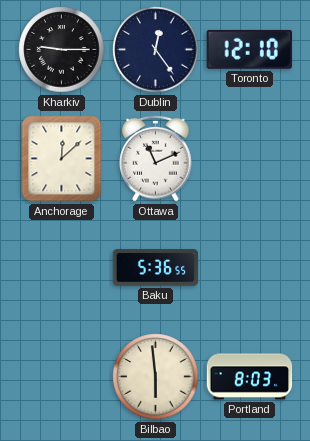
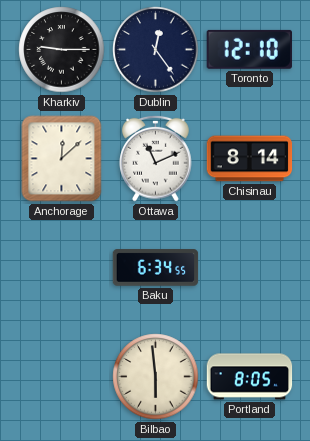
Chisinau: none -> 8:14 (250, 159)
Baku: 5:36 -> 6:34 (156, 268)
Portland: 8:03 -> 8:05 (250, 377)
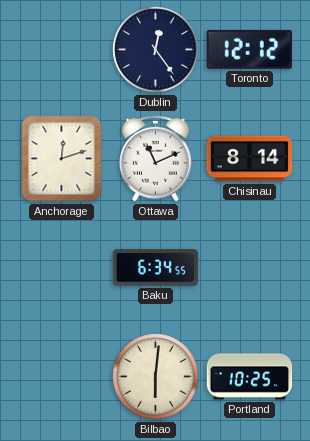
Kharkiv: 9:15 -> none (62, 50)
Toronto: 12:10 -> 12:12 (249, 49)
Anchorage: 12:08 -> 12:12 (62, 159)
Bilbao: 5:59 -> 6:01 (156, 377)
Portland: 8:05 -> 10:25 (250, 377)
